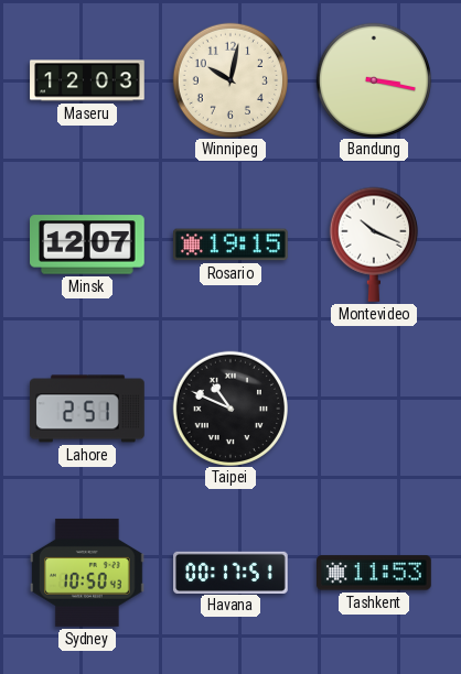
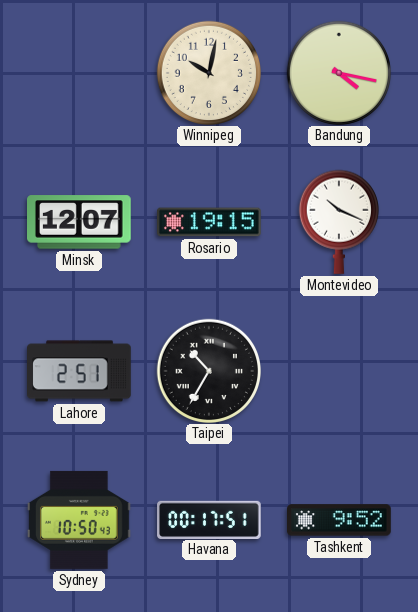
Maseru: 12:03 -> none (87, 80)
Bandung: 3:17 -> 4:17 (338, 72)
Taipei: 10:49 -> 10:35 (208, 370)
Tashkent: 11:53 -> 9:52 (340, 520)
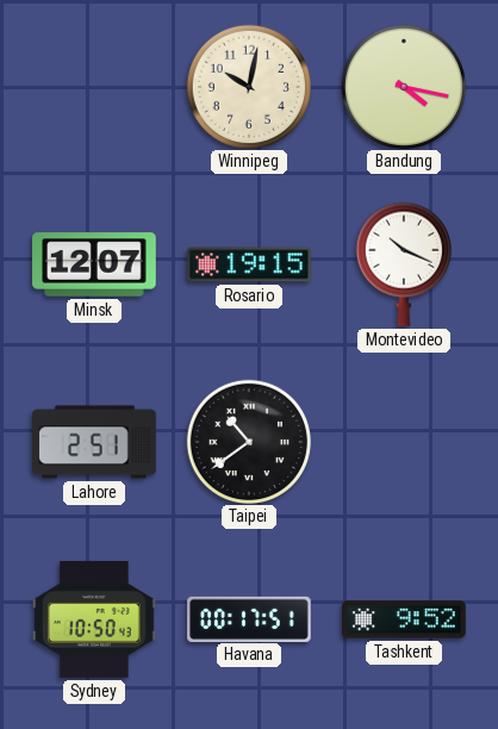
Taipei: 10:35 -> 10:39 (248, 441)
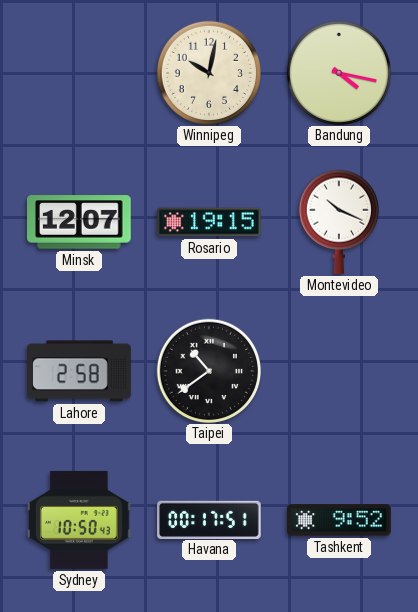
Lahore: 2:51 -> 2:58 (80, 371)
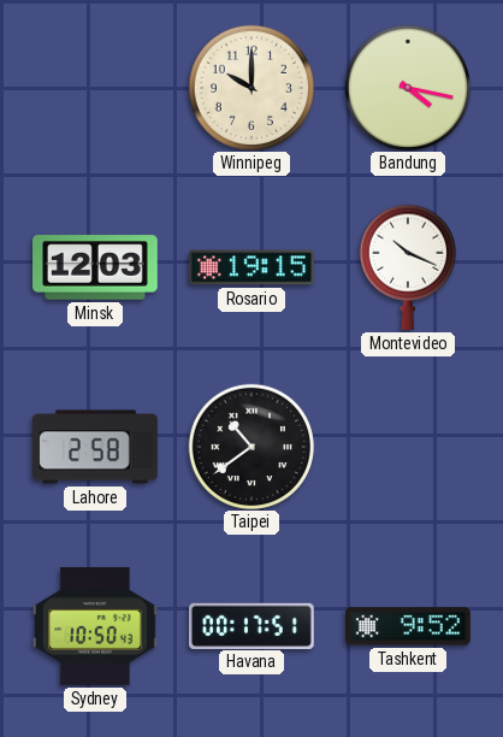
Winnipeg: 10:02 -> 10:00 (250, 87)
Minsk: 12:07 -> 12:03 (96, 267)
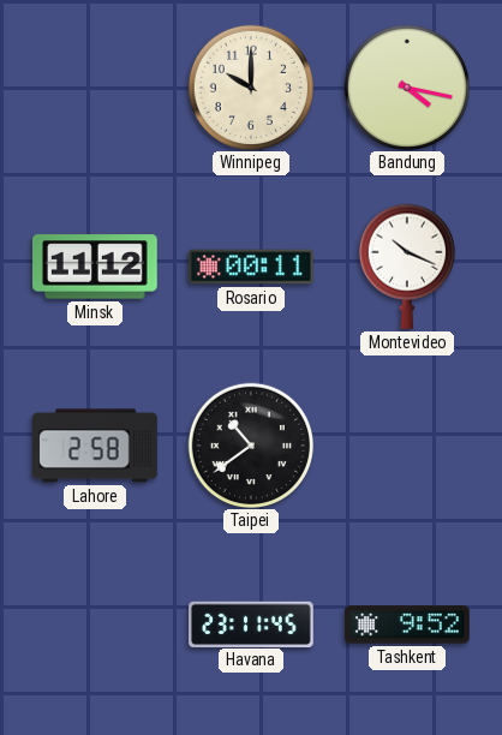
Minsk: 12:03 -> 11:12 (96, 267)
Rosario: 19:15 -> 00:11 (252, 267)
Sydney: 10:50 -> none (96, 626)
Havana: 00:17 -> 23:11 (251, 623)
